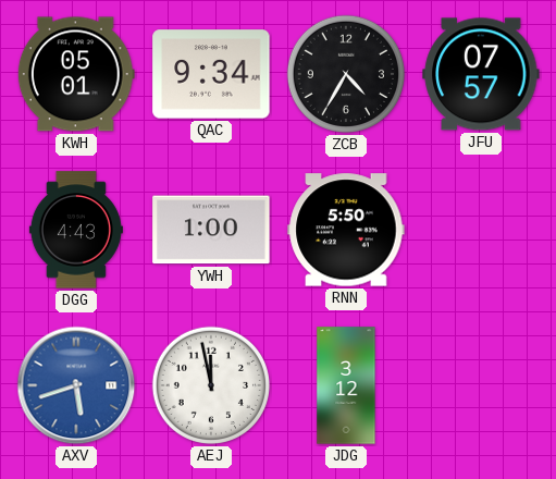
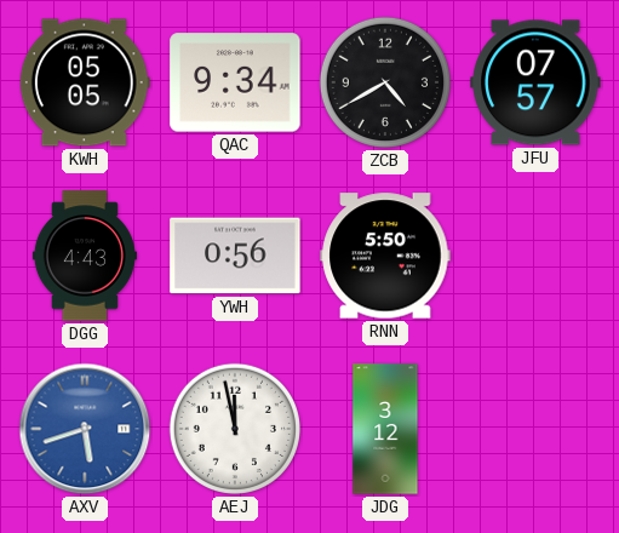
KWH: 05:01 -> 05:05 (85, 82)
ZCB: 4:35 -> 4:40 (385, 82)
YWH: 1:00 -> 0:56 (235, 256)
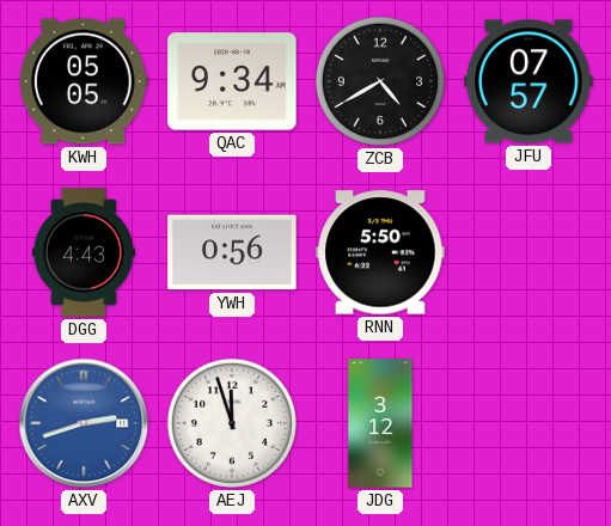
AXV: 5:42 -> 2:42 (84, 423)
AEJ: 11:58 -> 11:57 (232, 423)
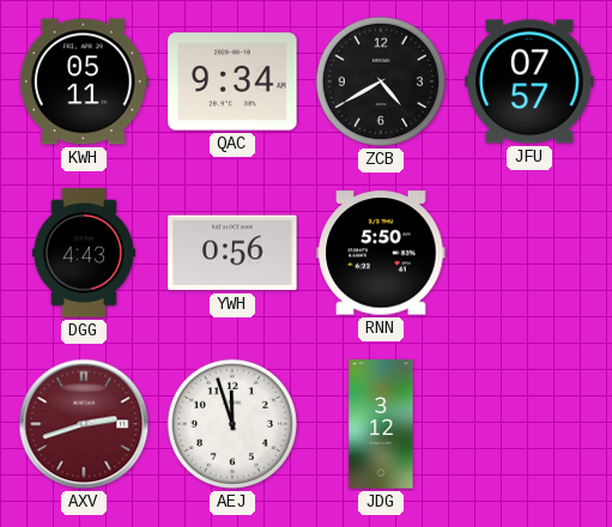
KWH: 05:05 -> 05:11 (84, 81)
AXV dial: blue -> burgundy (84, 424)
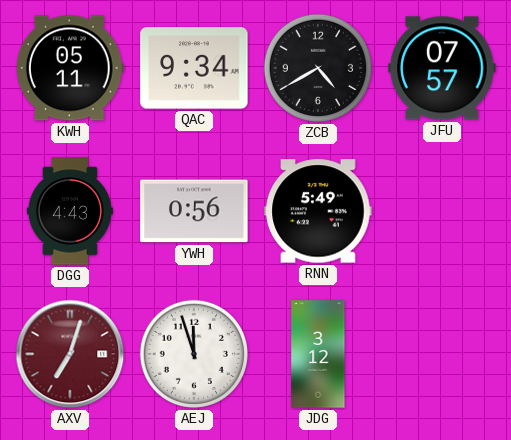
RNN: 5:50 -> 5:49 (318, 211)
AXV: 2:42 -> 7:03 (70, 354)
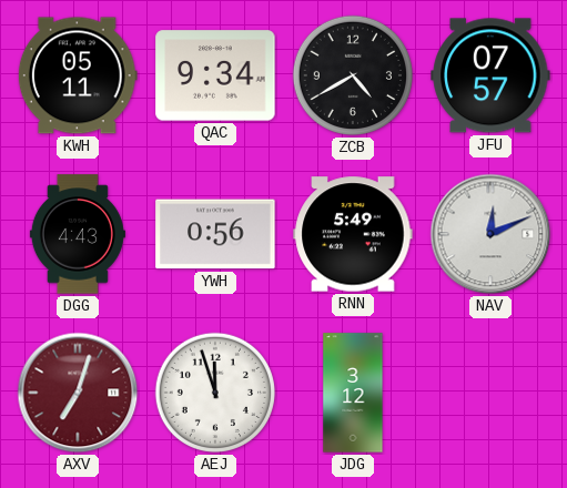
NAV: none -> 12:11 (490, 234)
